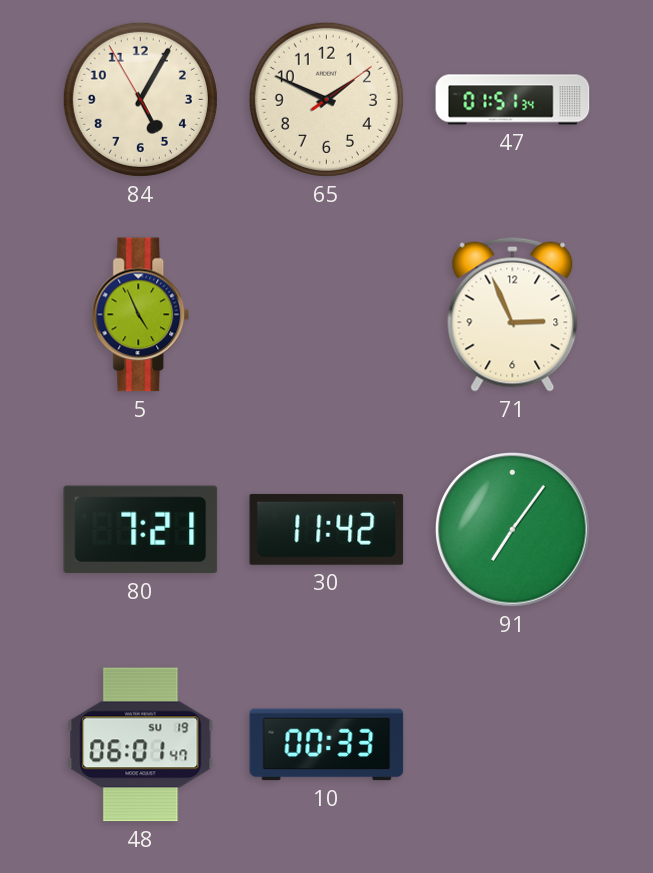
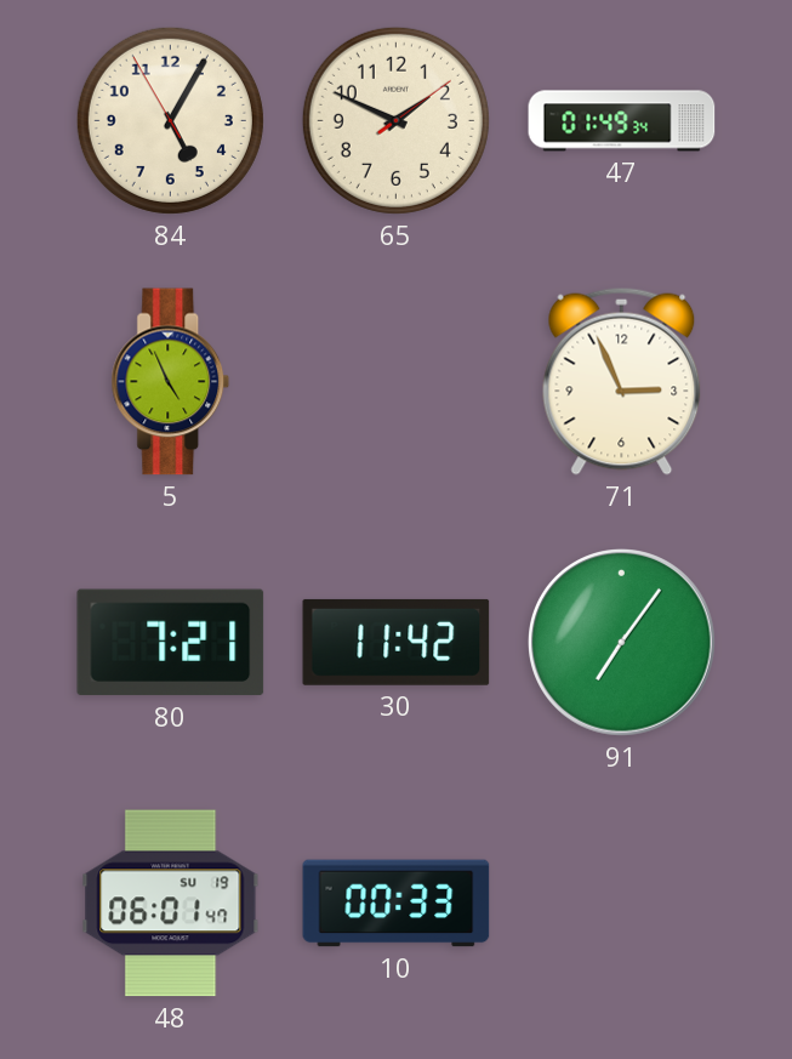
47: 01:51 -> 01:49 (622, 121)
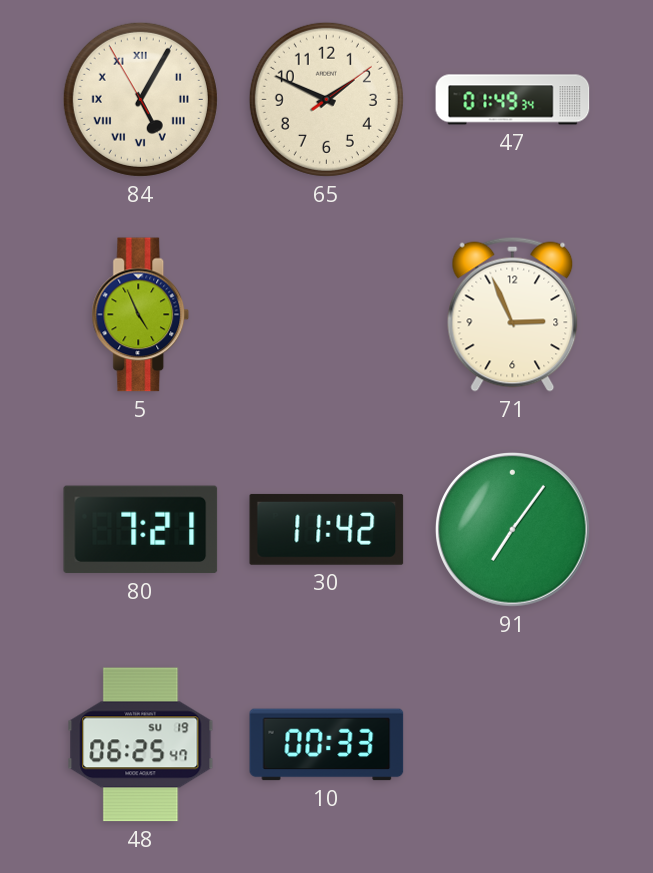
84 numerals: Arabic -> Roman (140, 99)
48: 06:01 -> 06:25 (141, 745)
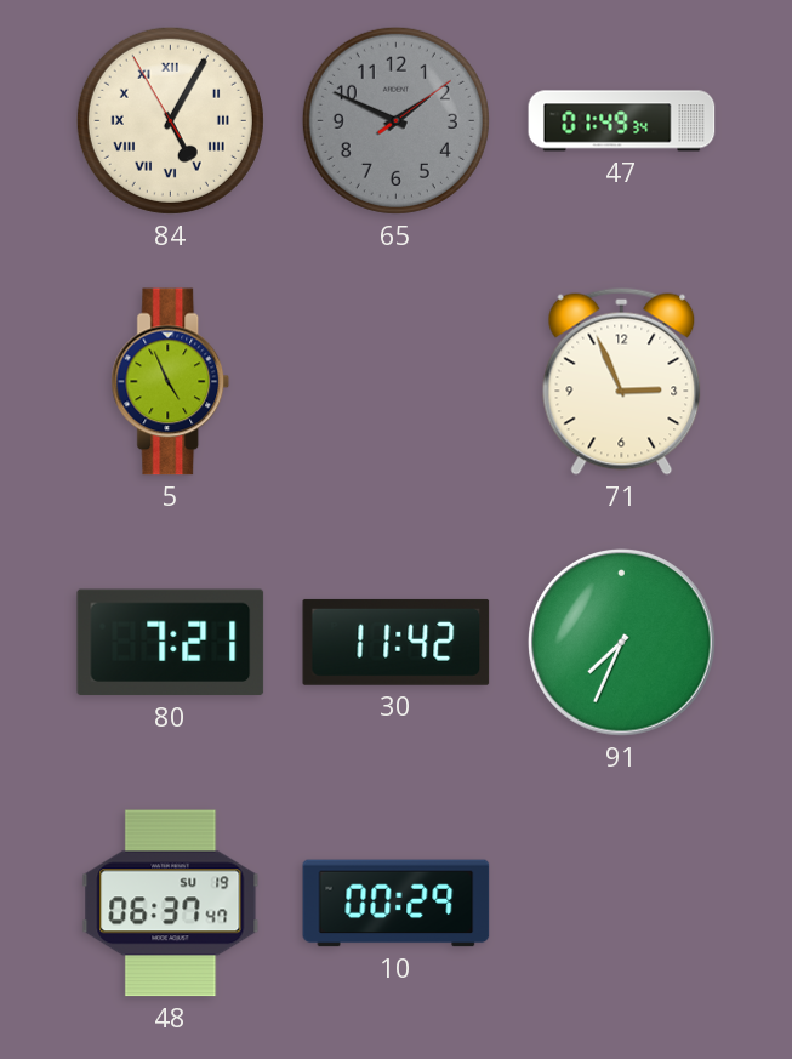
65 dial: cream -> grey (395, 120)
91: 7:06 -> 7:34 (622, 643)
48: 06:25 -> 06:37 (171, 904)
10: 00:33 -> 00:29 (397, 904)
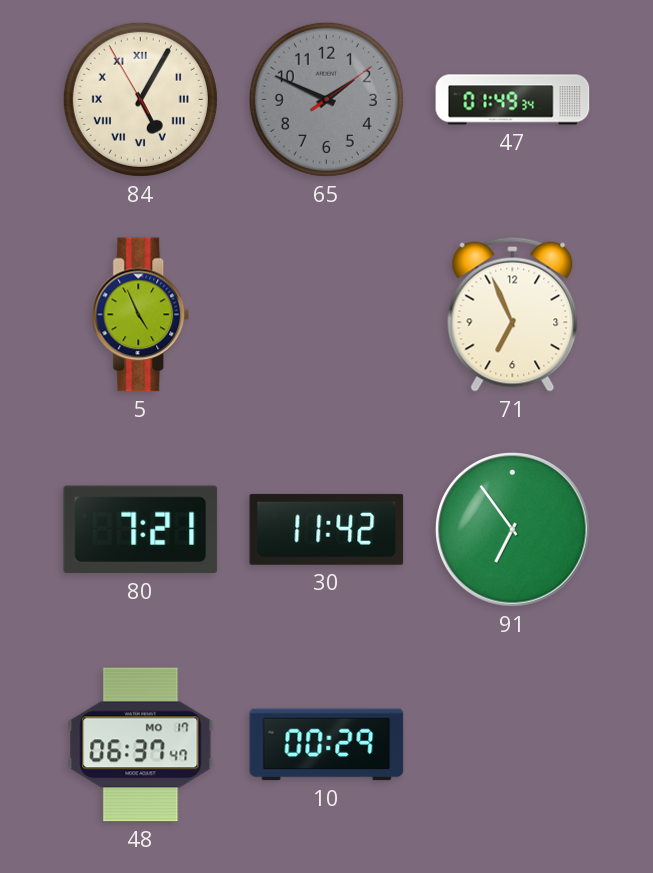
71: 2:56 -> 6:56 (513, 314)
91: 7:34 -> 6:54 (513, 530)
48 date: SU 19 -> MO 17 (141, 745)
